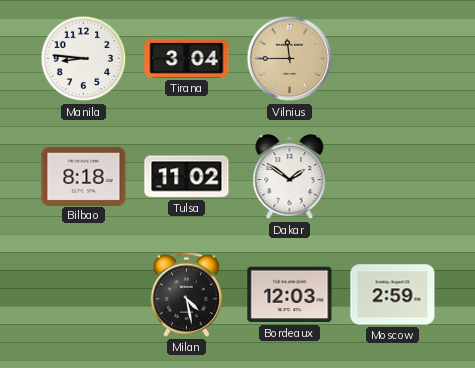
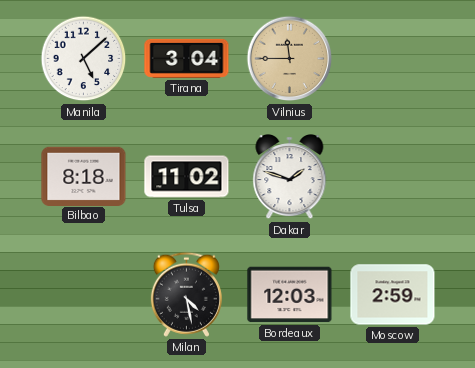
Manila: 8:46 -> 5:08 (84, 59)
Dakar: 1:51 -> 1:48 (290, 178)
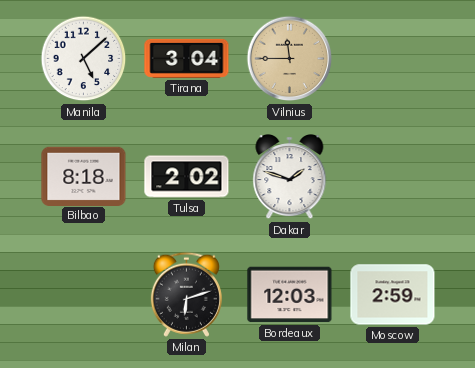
Tulsa: 11:02 -> 2:02 (187, 177)
Milan: 4:28 -> 6:12 (186, 294)
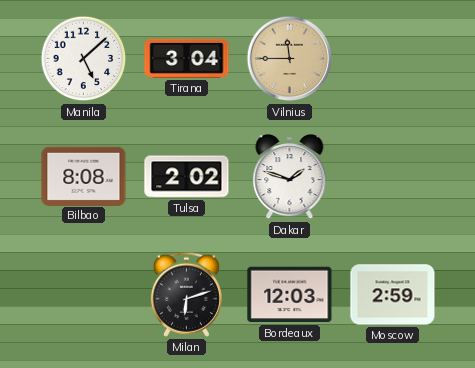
Bilbao: 8:18 -> 8:08 (84, 176)
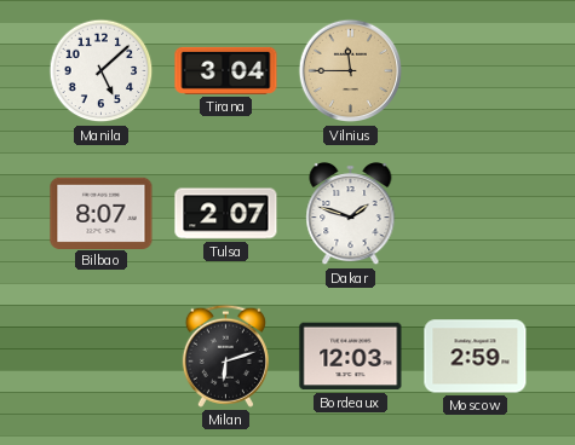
Bilbao: 8:08 -> 8:07 (102, 213)
Tulsa: 2:02 -> 2:07 (226, 214)
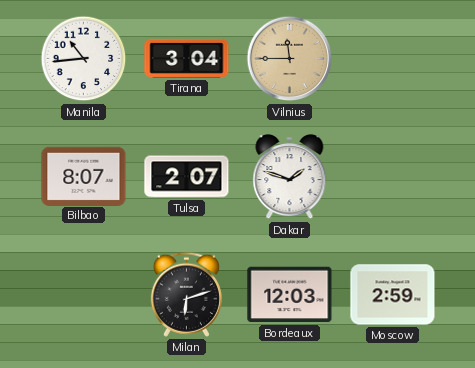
Manila: 5:08 -> 10:44 (84, 59)
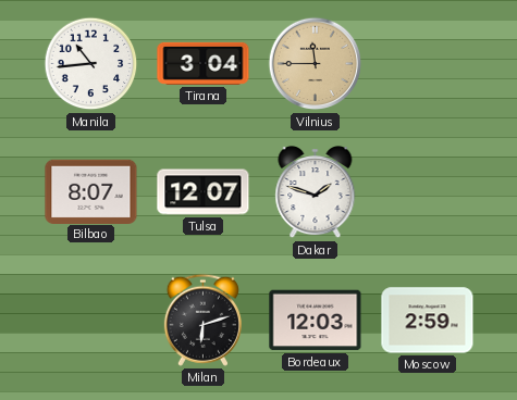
Tulsa: 2:07 -> 12:07 (204, 192)
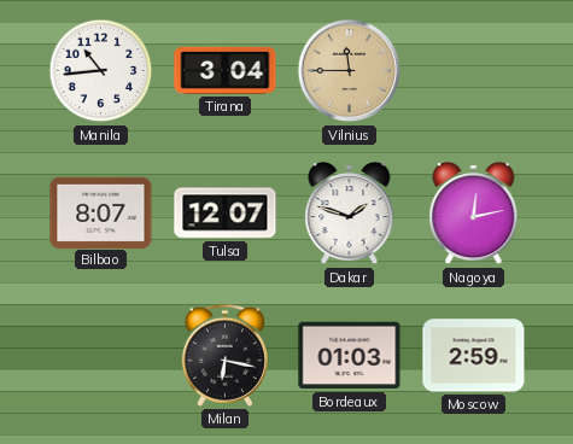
Nagoya: none -> 12:13 (474, 215)
Milan: 6:12 -> 6:17 (224, 355)
Bordeaux: 12:03 -> 01:03 (350, 356)
